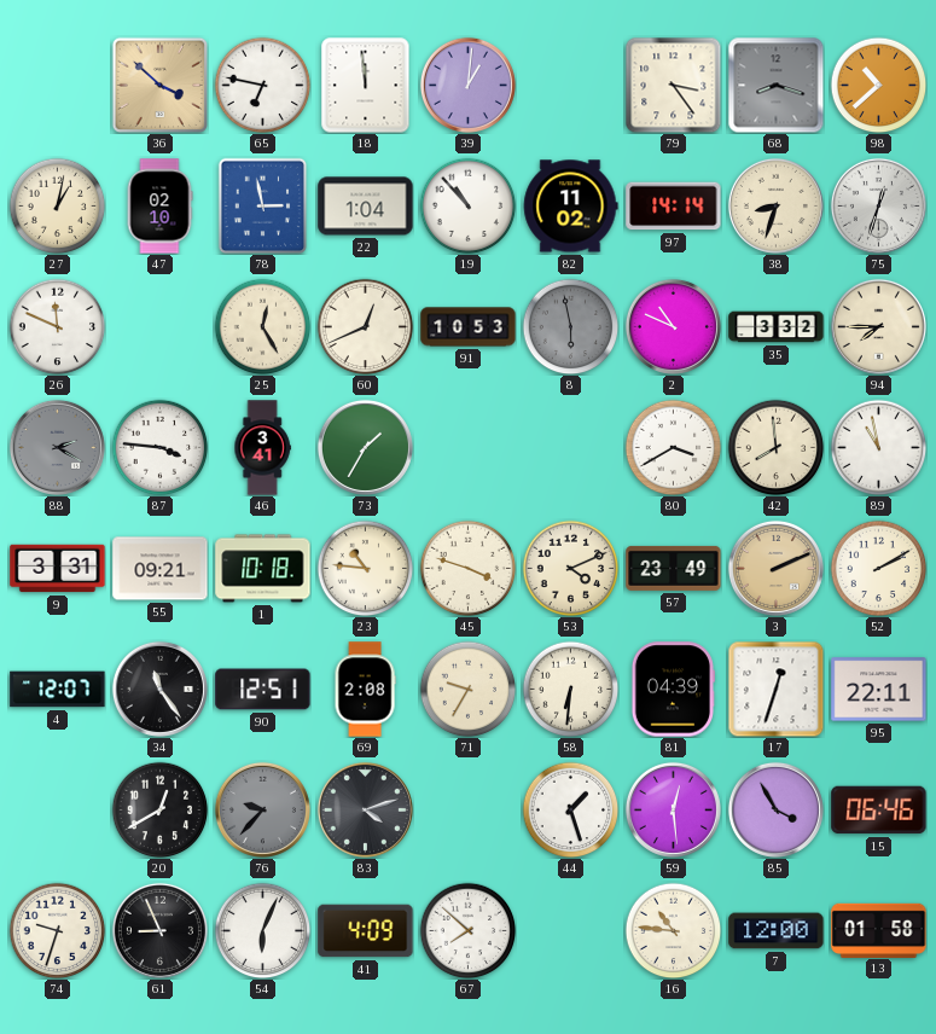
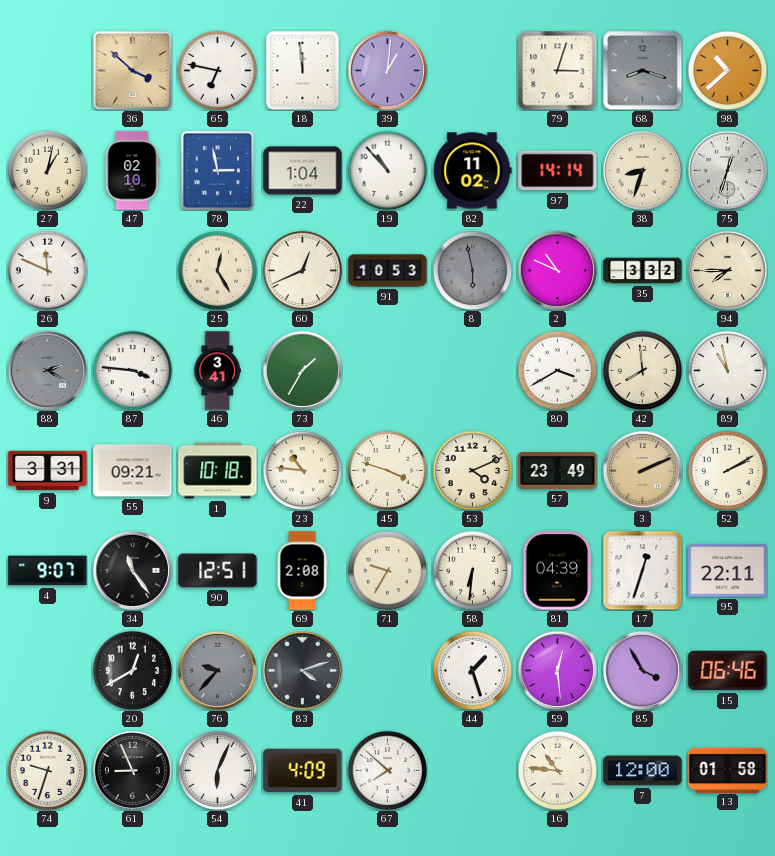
79: 3:24 -> 3:03 (557, 70)
4: 12:07 -> 9:07 (48, 571)
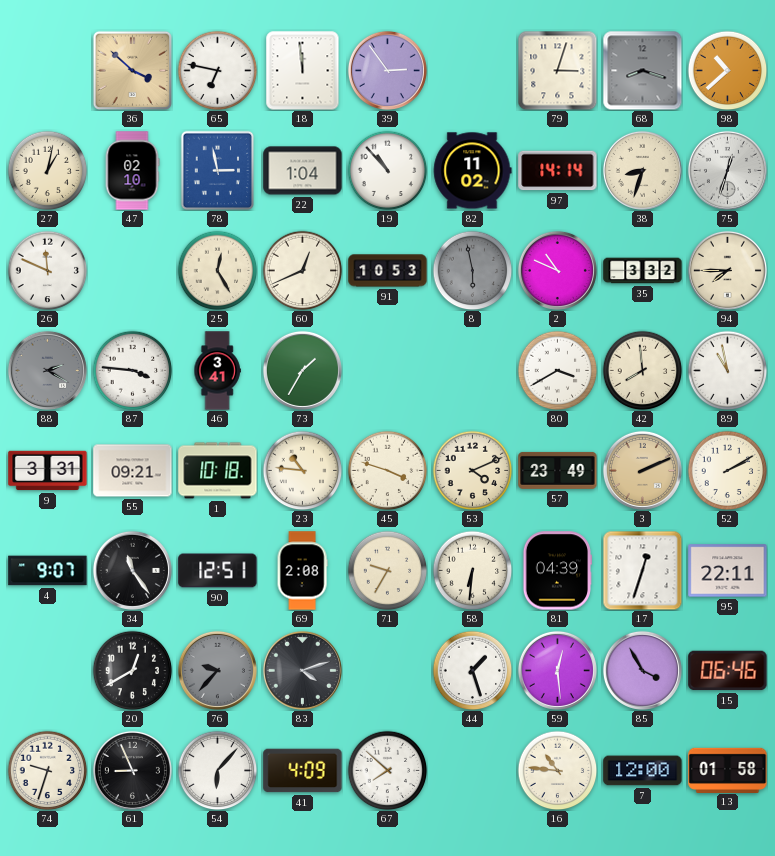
39: 1:01 -> 2:54 (387, 70)
54: 6:04 -> 6:07 (217, 770)
